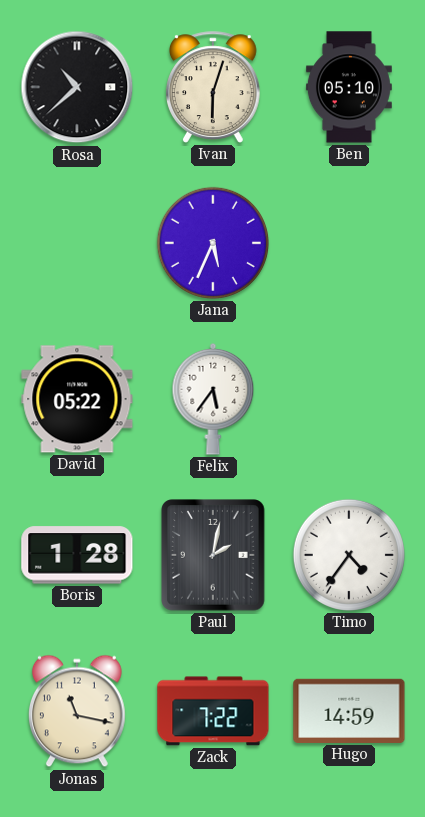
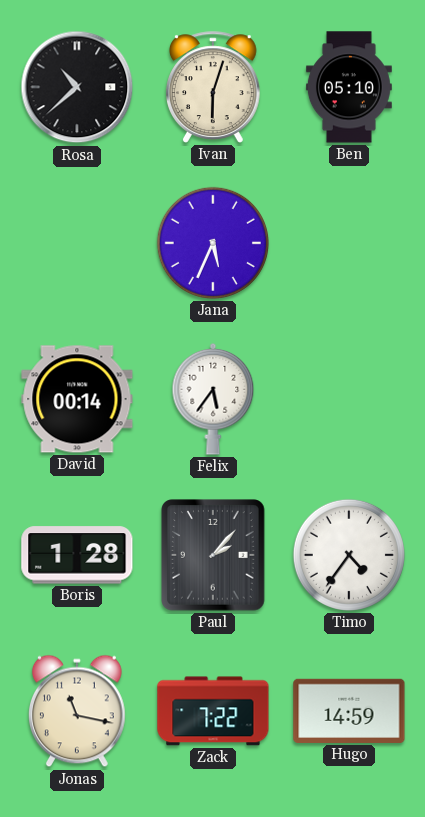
David: 05:22 -> 00:14 (77, 399)
Paul: 2:02 -> 2:07 (213, 555)
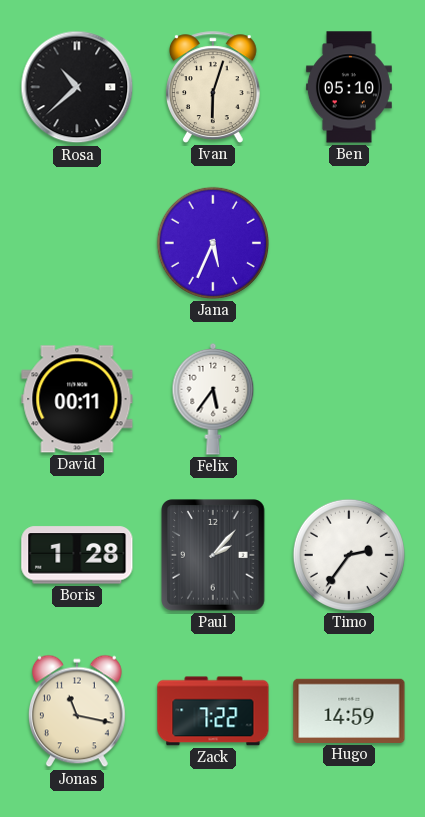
David: 00:14 -> 00:11 (77, 399)
Timo: 4:36 -> 2:36 (349, 555)
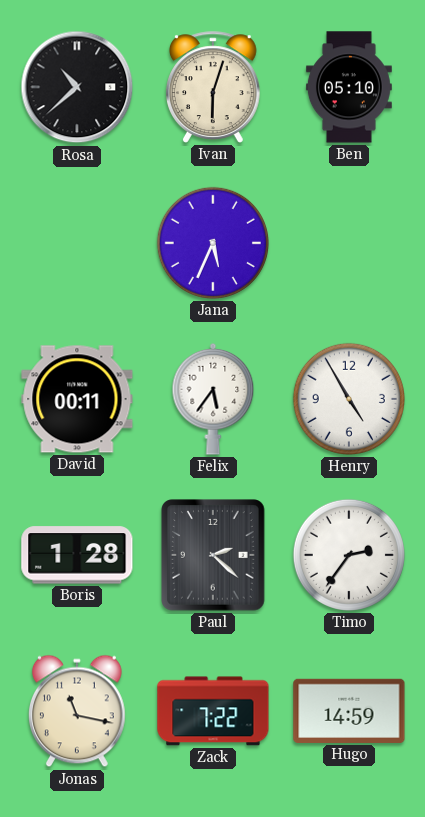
Henry: none -> 4:55 (349, 399)
Paul: 2:07 -> 2:22 (213, 555)
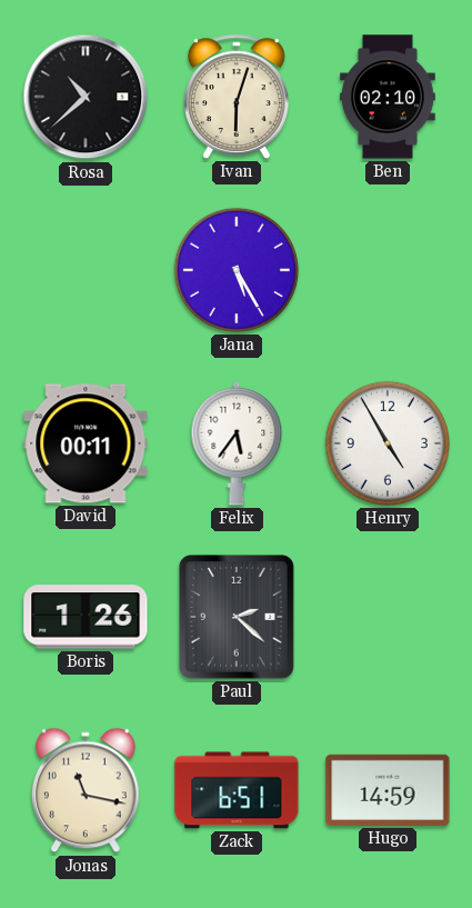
Ben: 05:10 -> 02:10 (388, 97)
Jana: 5:34 -> 5:25 (237, 270)
Boris: 1:28 -> 1:26 (86, 617)
Timo: 2:36 -> none (349, 555)
Zack: 7:22 -> 6:51 (237, 790)
